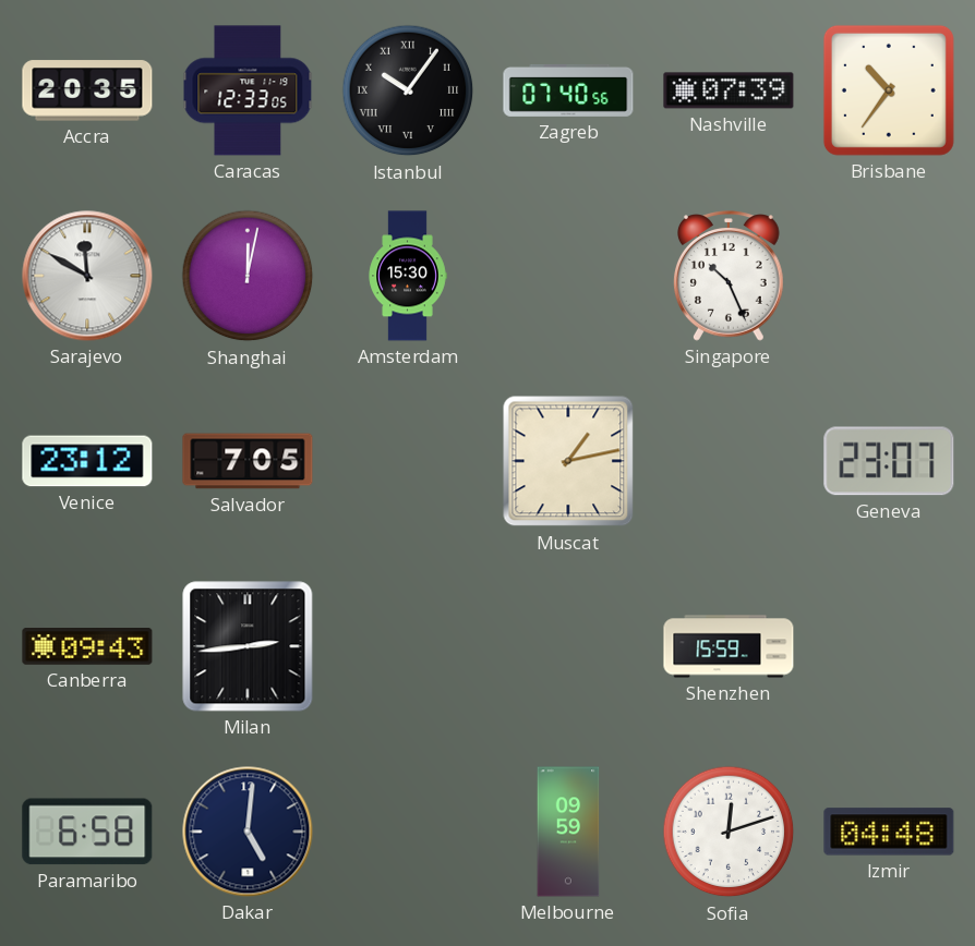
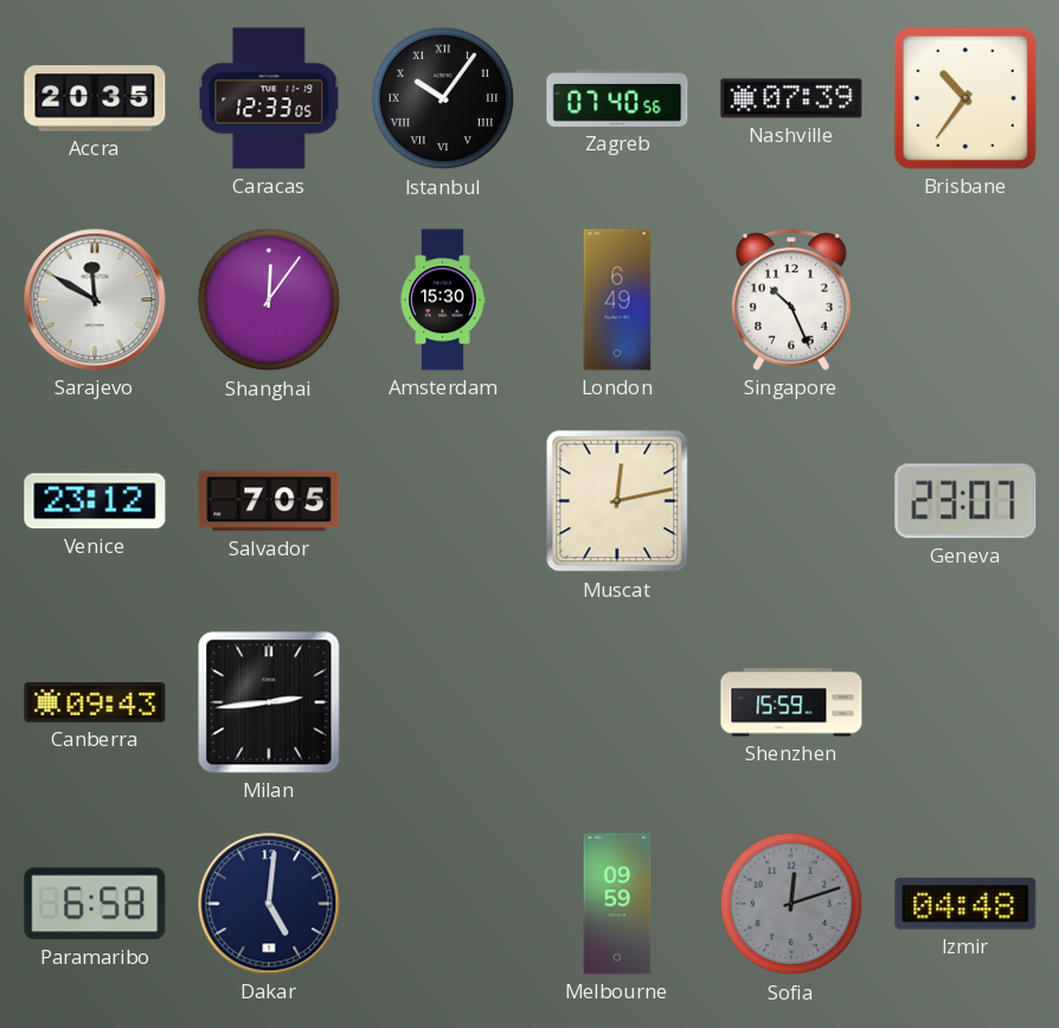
Shanghai: 12:02 -> 12:06 (269, 300)
London: none -> 6:49 (617, 300)
Muscat: 1:13 -> 12:13 (617, 501)
Sofia dial: white -> grey (791, 904)
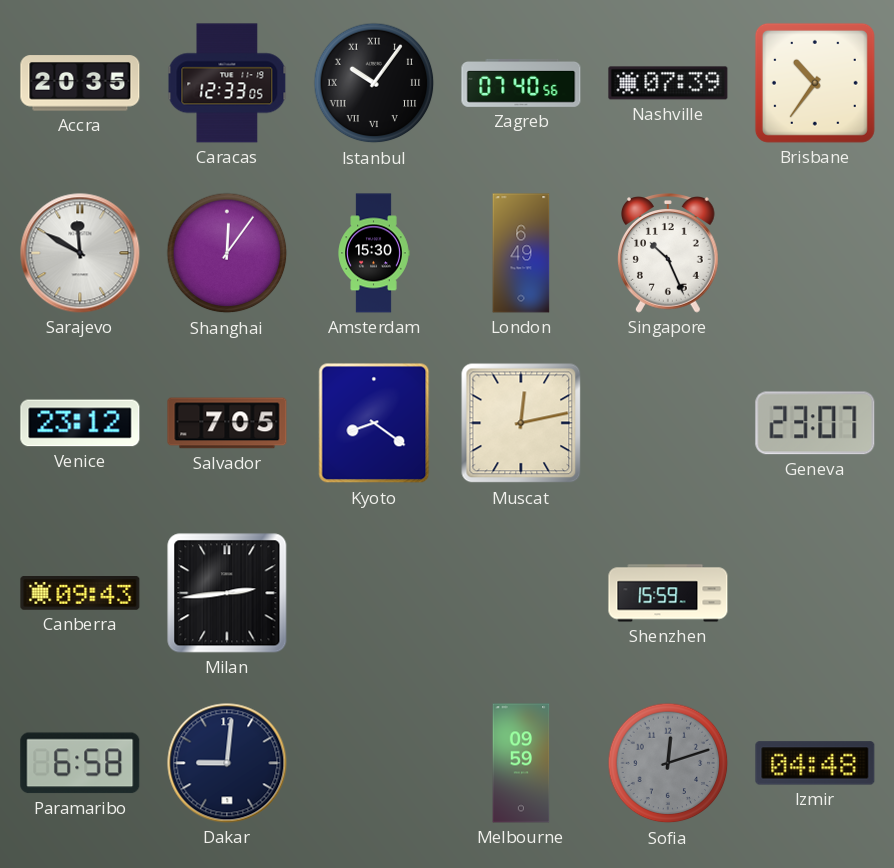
Kyoto: none -> 8:21 (374, 423)
Dakar: 5:01 -> 9:01 (227, 763)
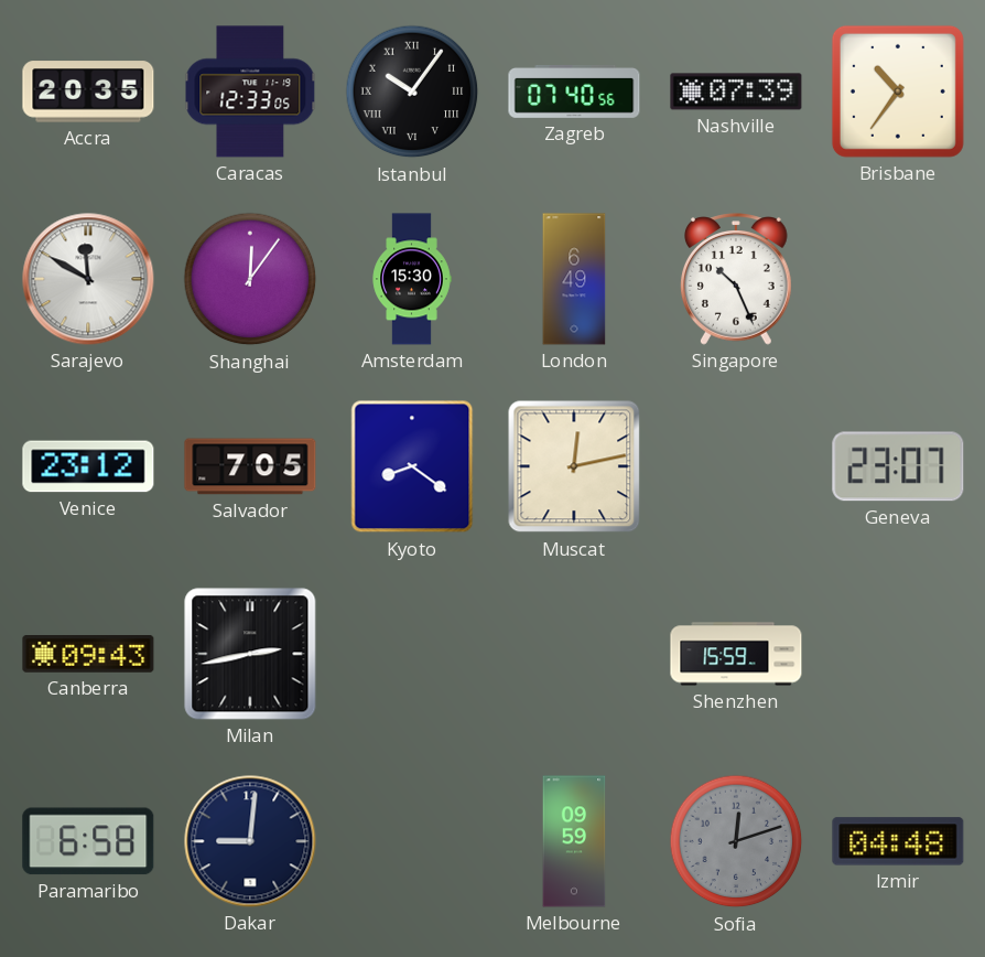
Milan: 2:44 -> 2:43 (250, 654)
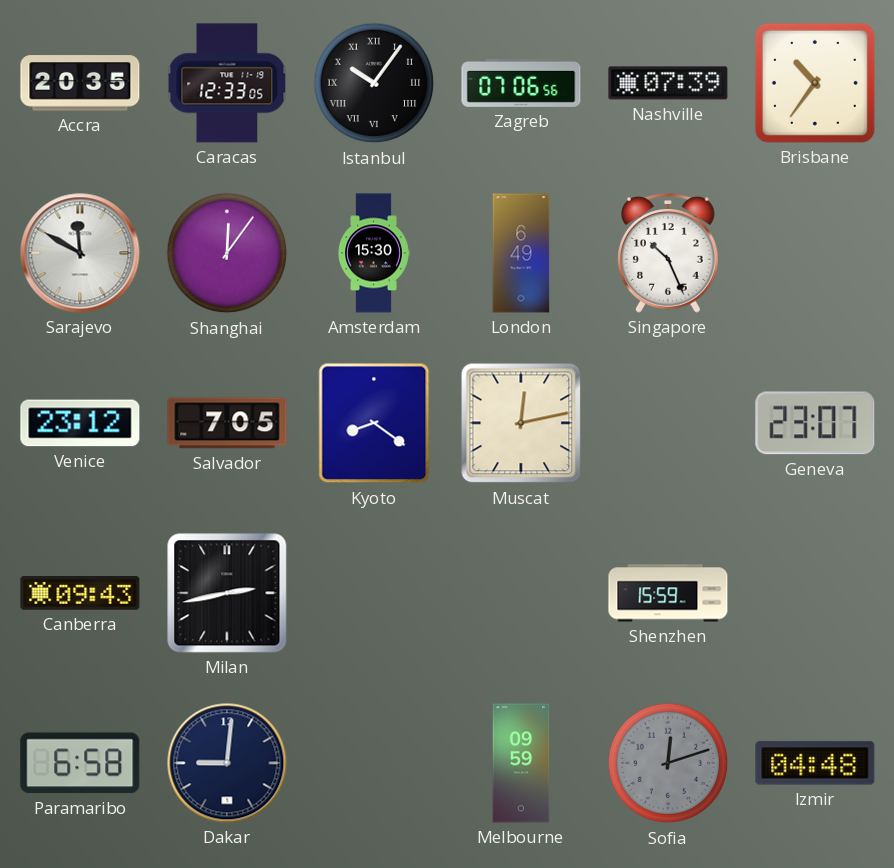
Zagreb: 07:40 -> 07:06 (521, 83)
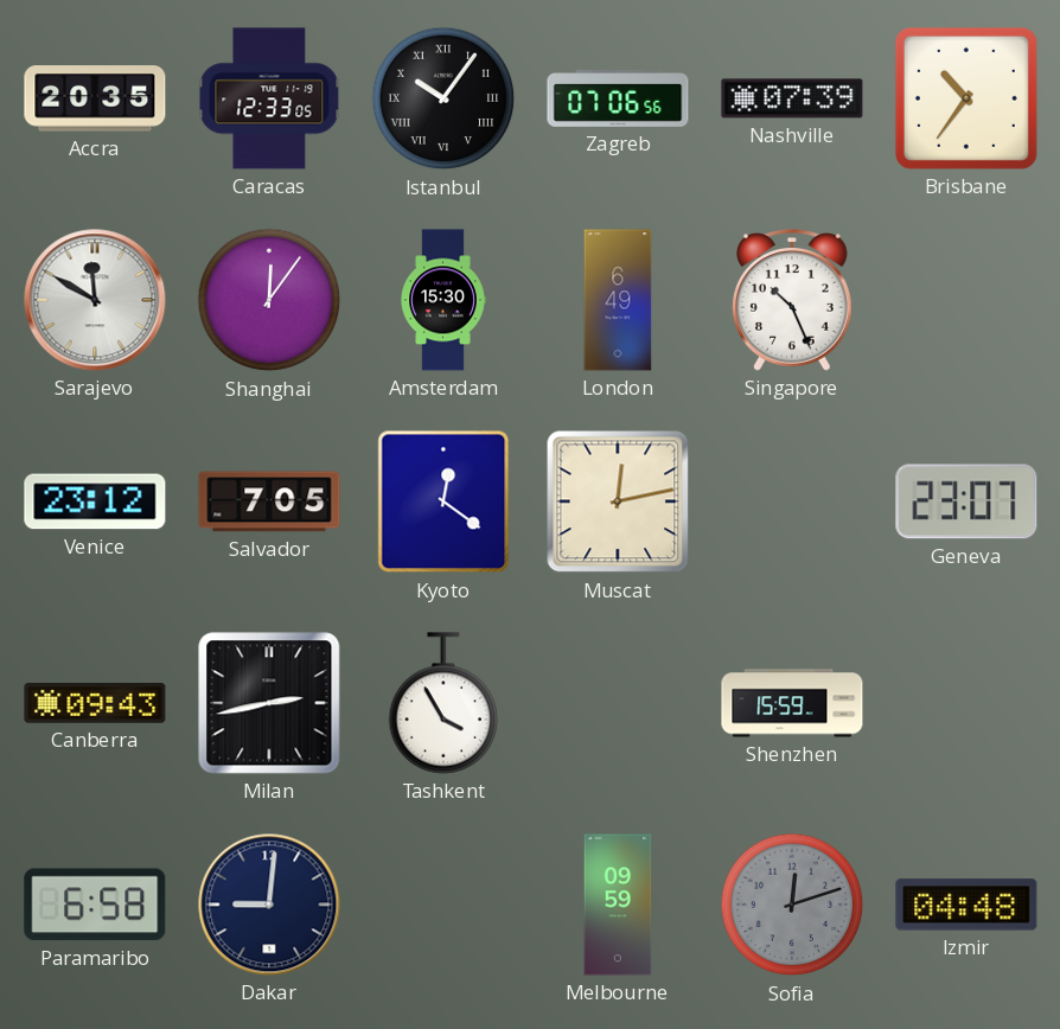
Kyoto: 8:21 -> 12:21 (443, 501)
Tashkent: none -> 3:55 (443, 703)
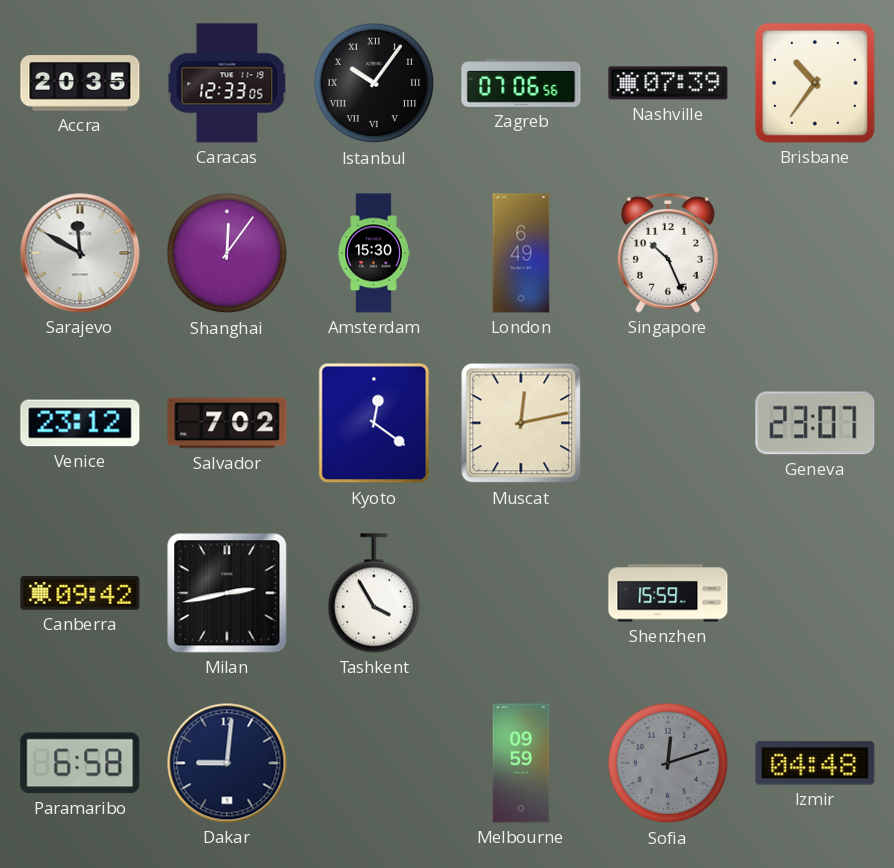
Salvador: 7:05 -> 7:02 (227, 423)
Canberra: 09:43 -> 09:42 (80, 593)
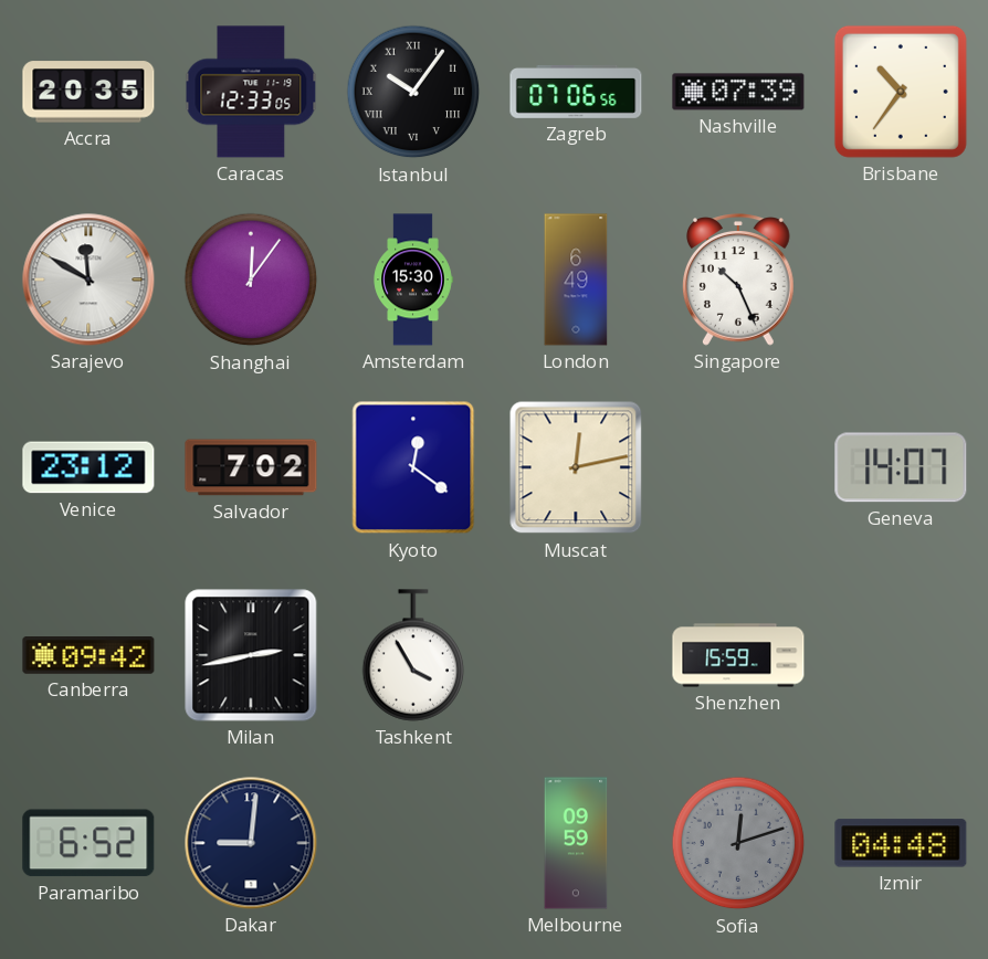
Geneva: 23:07 -> 14:07 (901, 467)
Paramaribo: 6:58 -> 6:52 (88, 843)
